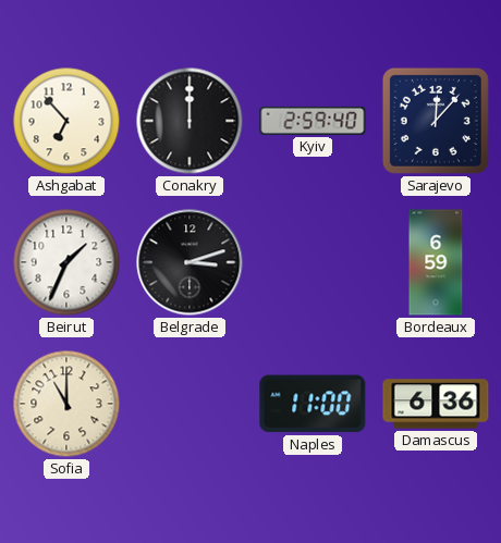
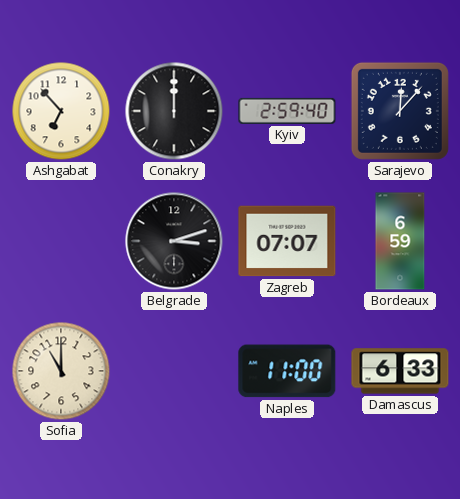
Beirut: 1:34 -> none (66, 262)
Zagreb: none -> 07:07 (287, 241)
Damascus: 6:36 -> 6:33 (400, 371)
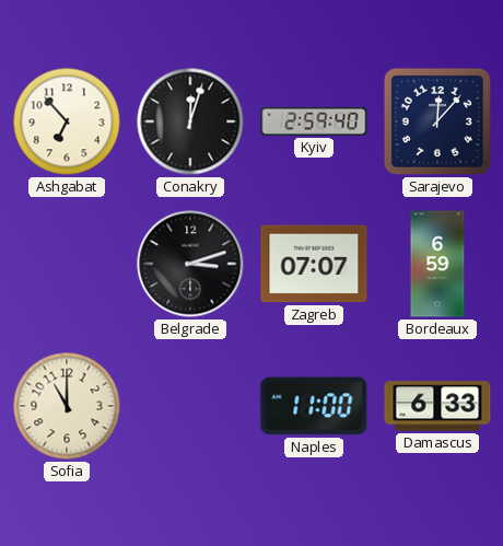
Conakry: 12:00 -> 12:03 (190, 121)
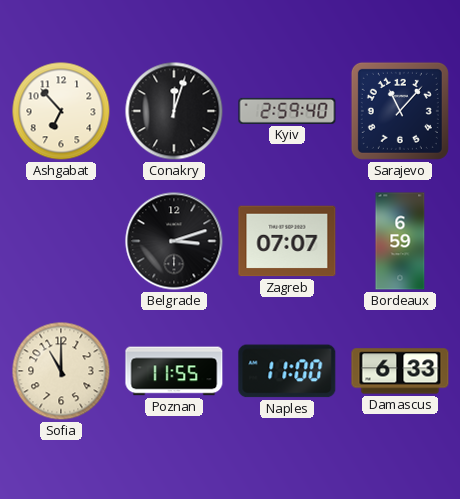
Sarajevo: 12:07 -> 11:07 (400, 111)
Poznan: none -> 11:55 (174, 371)
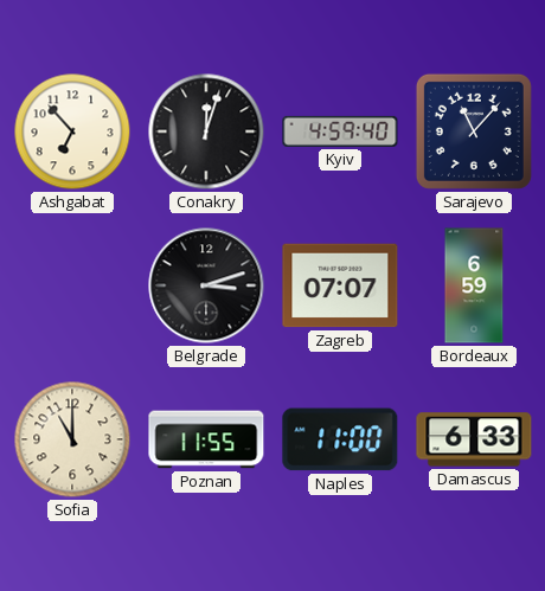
Kyiv: 2:59 -> 4:59 (340, 131)
